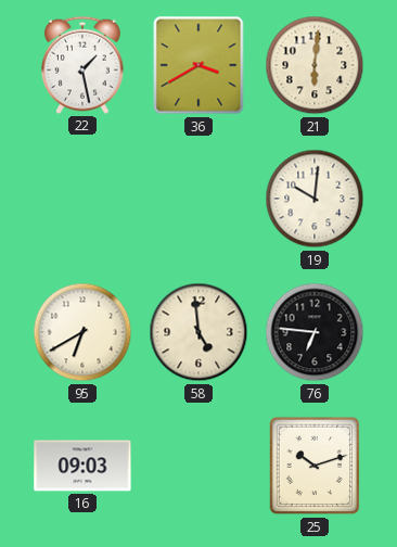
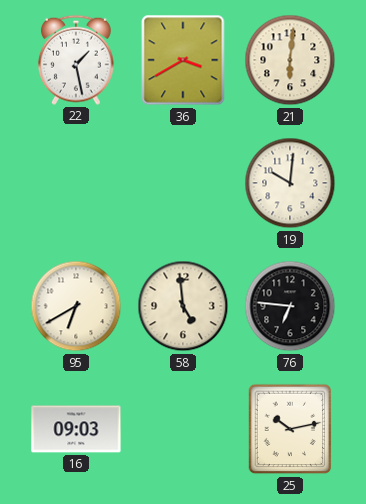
25: 10:12 -> 10:13 (290, 429)
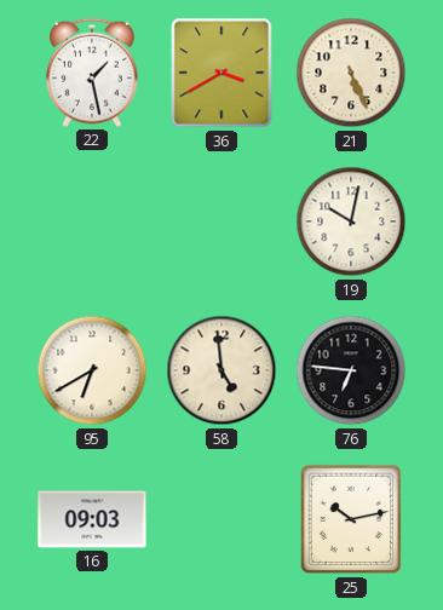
21: 6:01 -> 5:26 (351, 73)
19: 10:01 -> 10:02 (351, 221)
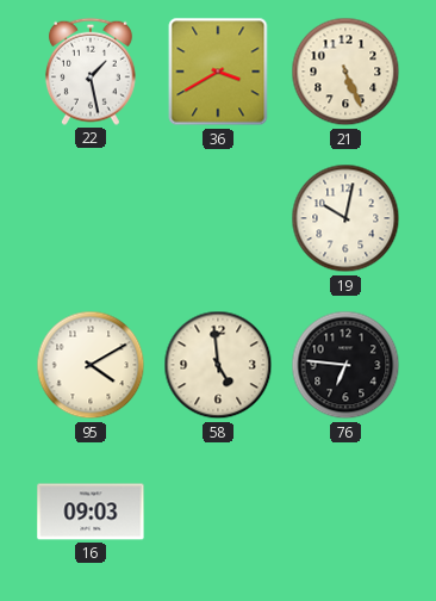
95: 6:40 -> 4:10 (91, 365)
25: 10:13 -> none (351, 519)
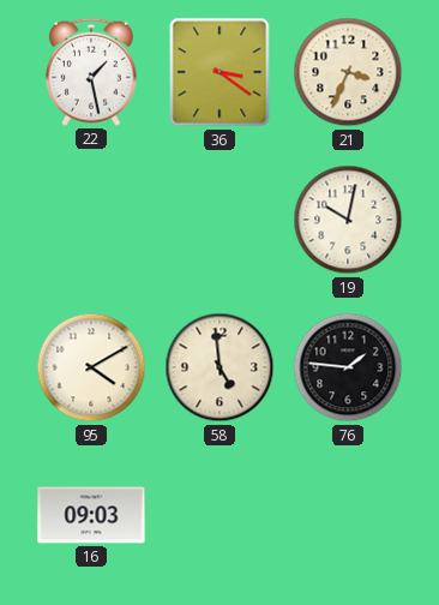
36: 3:40 -> 3:21 (220, 72)
21: 5:26 -> 3:34 (348, 72)
76: 6:46 -> 1:46 (348, 367)
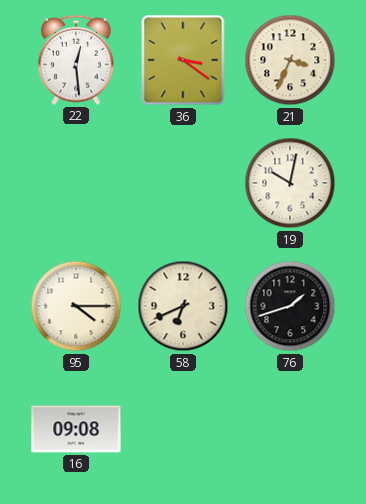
22: 1:28 -> 12:29 (76, 60)
95: 4:10 -> 4:15 (76, 306)
58: 4:59 -> 6:41 (183, 306)
76: 1:46 -> 1:42 (290, 306)
16: 09:03 -> 09:08 (76, 429)
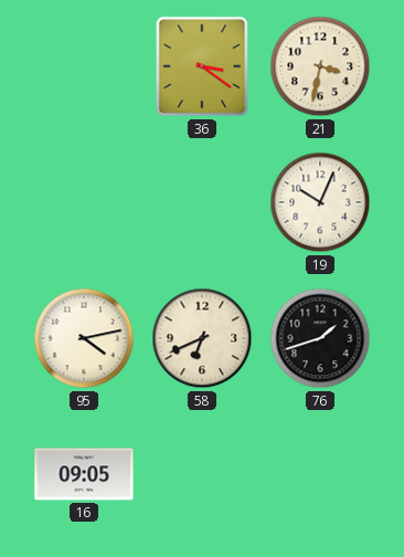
22: 12:29 -> none (76, 60)
21: 3:34 -> 3:32 (320, 66)
19: 10:02 -> 10:04 (320, 202)
95: 4:15 -> 4:13 (84, 338)
16: 09:08 -> 09:05 (84, 474)
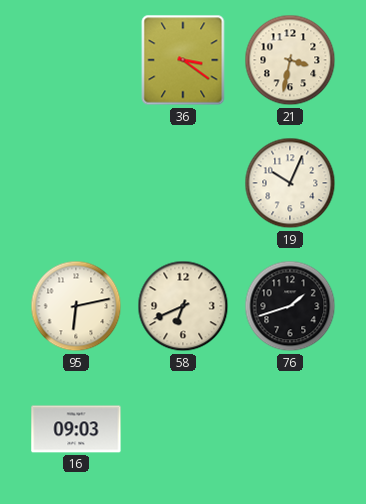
95: 4:13 -> 6:13 (76, 306)
16: 09:05 -> 09:03 (76, 429)
